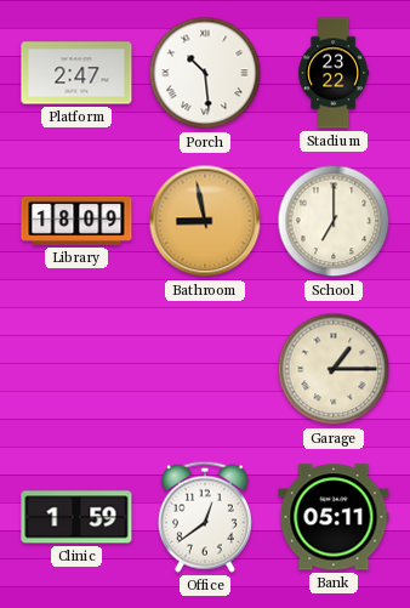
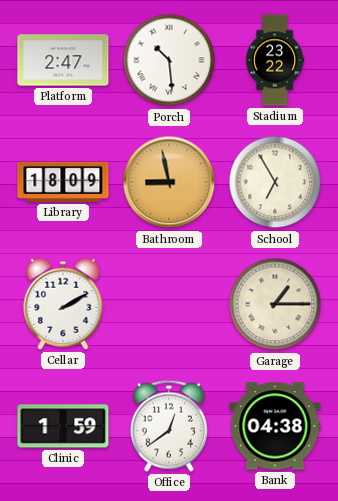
School: 7:00 -> 6:55 (275, 182)
Cellar: none -> 2:10 (63, 304)
Bank: 05:11 -> 04:38 (275, 426)
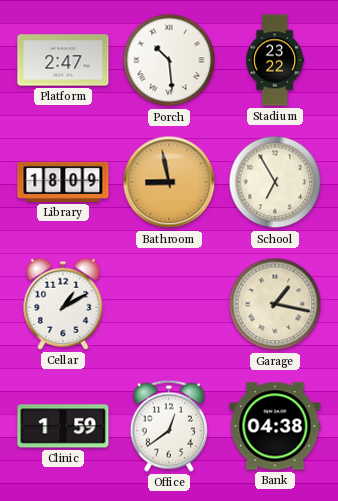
Cellar: 2:10 -> 1:10 (63, 304)
Garage: 1:15 -> 1:17 (275, 304)
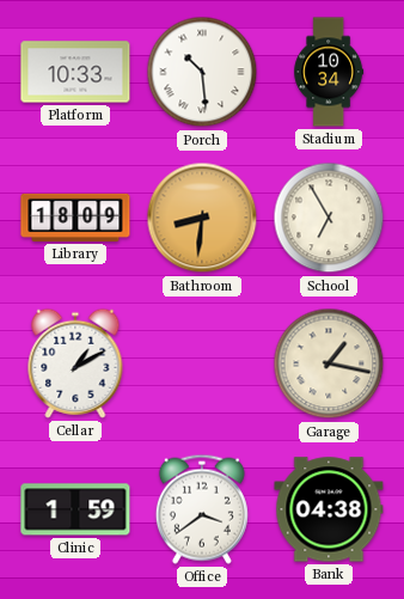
Platform: 2:47 -> 10:33 (75, 72)
Stadium: 23:22 -> 10:34 (329, 72)
Bathroom: 8:58 -> 8:31 (202, 218)
Office: 12:39 -> 3:39 (202, 509)
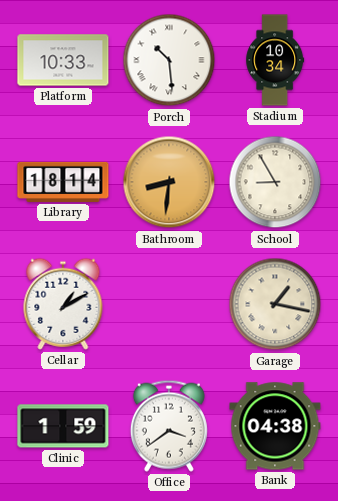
Library: 18:09 -> 18:14 (63, 182)
School: 6:55 -> 8:55 (275, 182)
